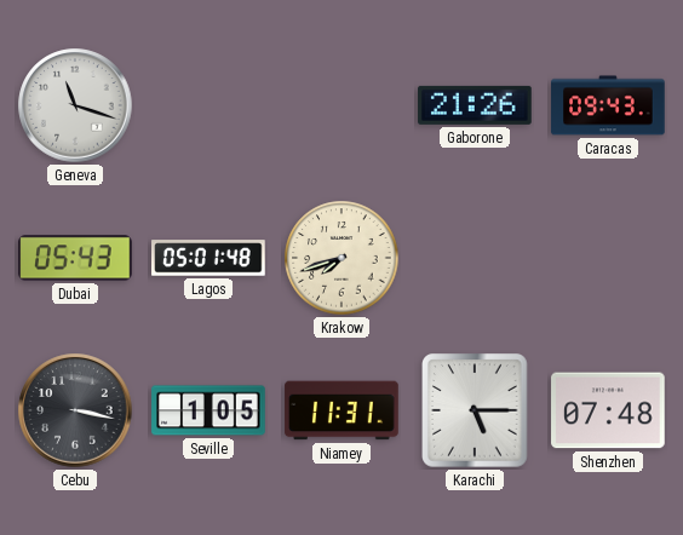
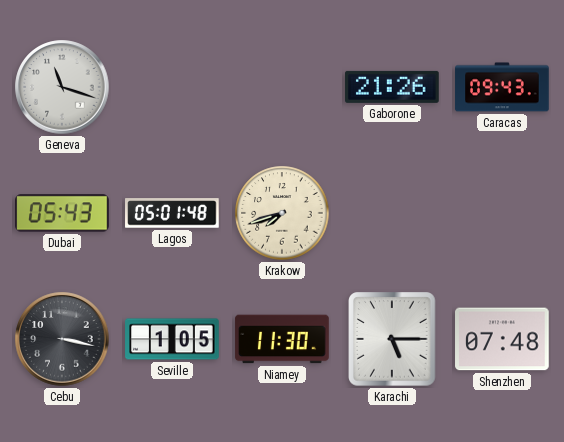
Niamey: 11:31 -> 11:30 (282, 339)
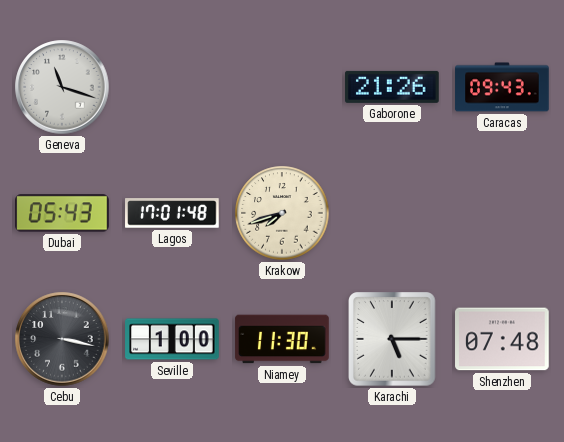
Lagos: 05:01 -> 17:01 (172, 213)
Seville: 1:05 -> 1:00 (172, 339)
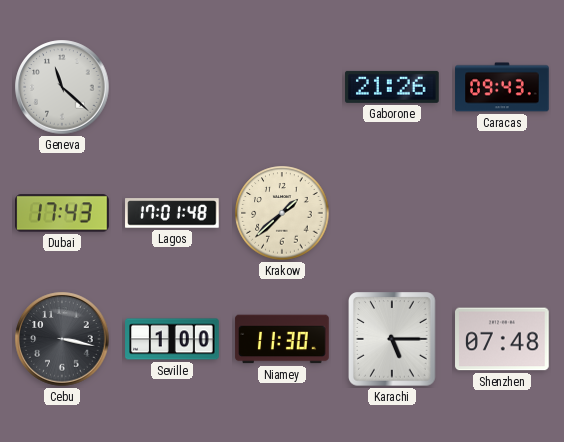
Geneva: 11:18 -> 11:22 (62, 87)
Dubai: 05:43 -> 17:43 (62, 213)
Krakow: 7:42 -> 1:38 (282, 213)
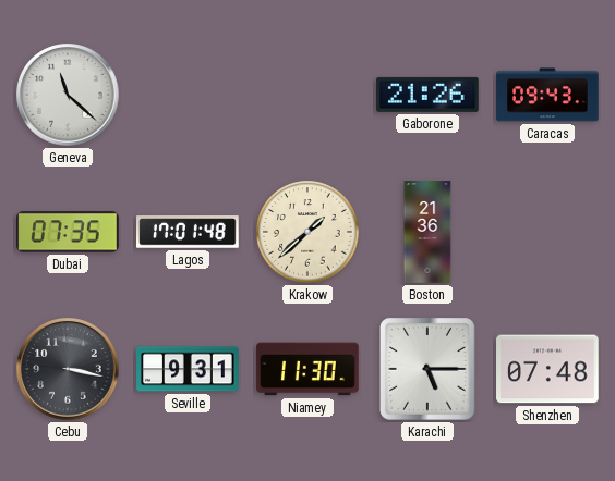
Dubai: 17:43 -> 07:35 (68, 232)
Boston: none -> 21:36 (427, 232)
Seville: 1:00 -> 9:31 (188, 369)
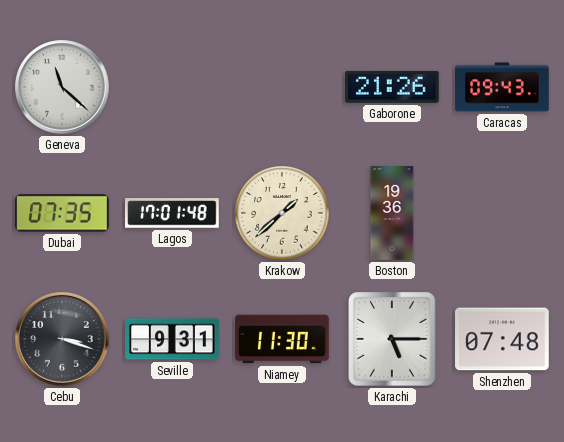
Boston: 21:36 -> 19:36 (392, 213)
Cebu: 3:17 -> 3:18 (62, 339)
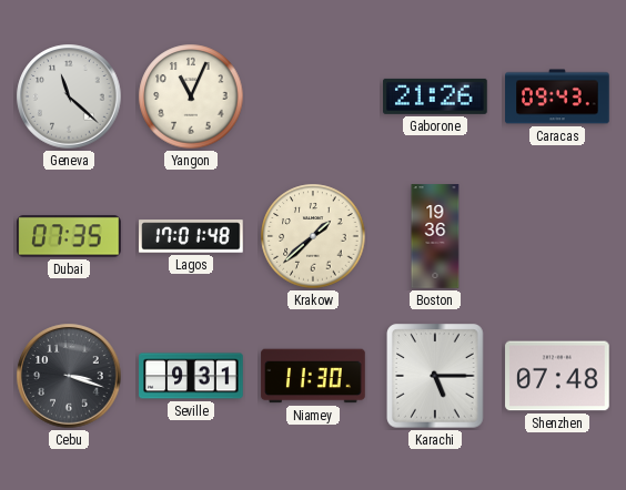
Yangon: none -> 11:04 (191, 96)
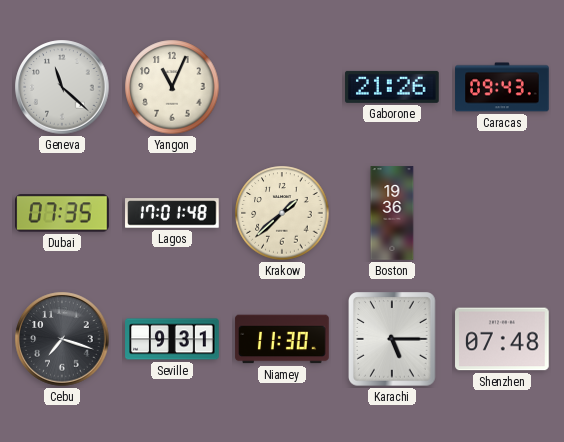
Cebu: 3:18 -> 7:18 (62, 339)
